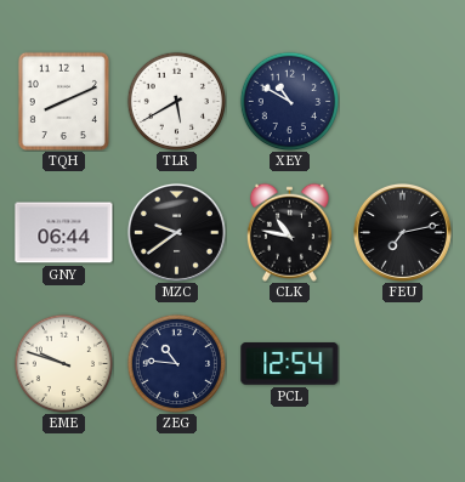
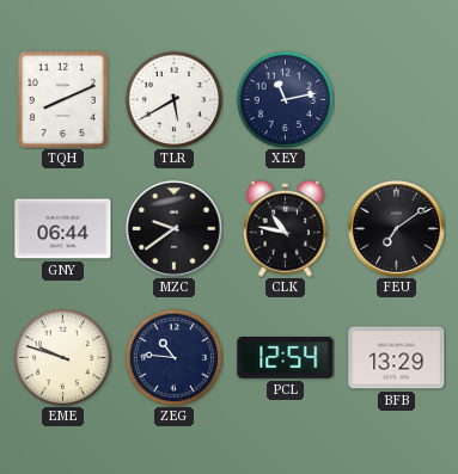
XEY: 10:50 -> 11:13 (285, 99)
FEU: 7:13 -> 7:09 (396, 228)
BFB: none -> 13:29 (397, 358)
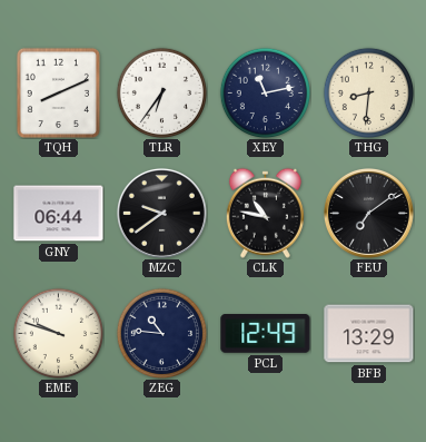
TLR: 5:40 -> 6:36 (161, 92)
THG: none -> 8:31 (368, 92)
PCL: 12:54 -> 12:49 (266, 334)
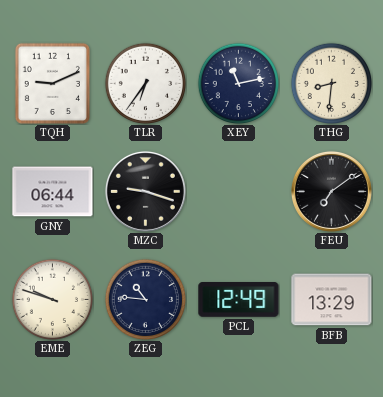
TQH: 8:11 -> 9:11 (52, 83)
MZC: 9:39 -> 9:18 (145, 191)
CLK: 10:47 -> none (265, 213)
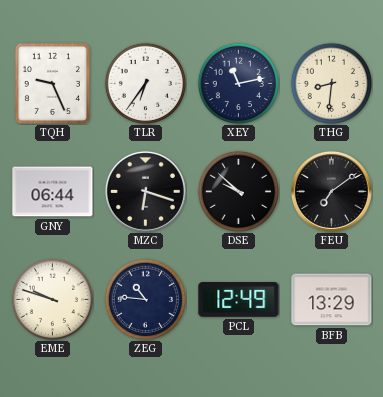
TQH: 9:11 -> 9:26 (52, 83)
MZC: 9:18 -> 6:18 (145, 191)
DSE: none -> 9:52 (238, 191)
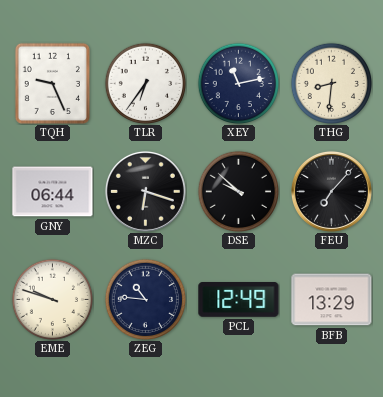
FEU: 7:09 -> 7:07 (331, 191)
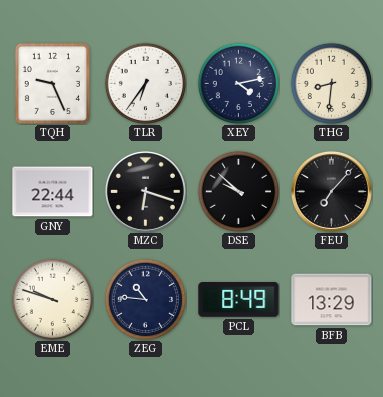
XEY: 11:13 -> 4:13 (238, 83)
GNY: 06:44 -> 22:44 (53, 192)
PCL: 12:49 -> 8:49 (239, 300)
